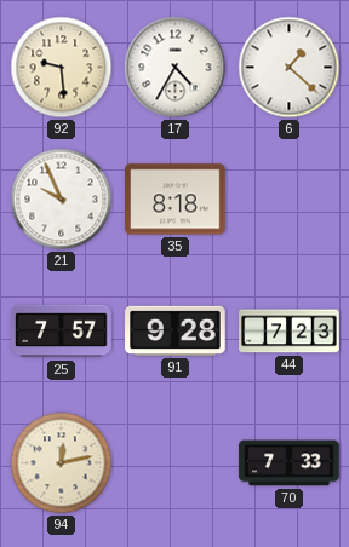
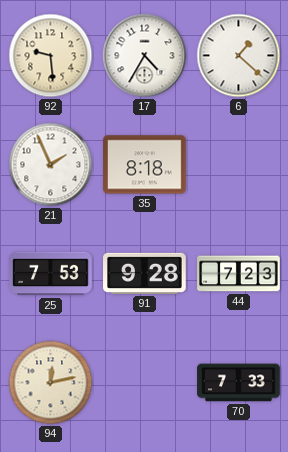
21: 9:56 -> 1:56 (51, 165)
25: 7:57 -> 7:53 (51, 274)
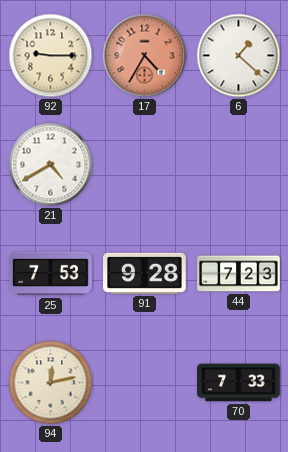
92: 9:29 -> 9:15 (51, 56)
17 dial: white -> salmon (145, 56)
21: 1:56 -> 4:40 (51, 165)
35: 8:18 -> none (145, 165)
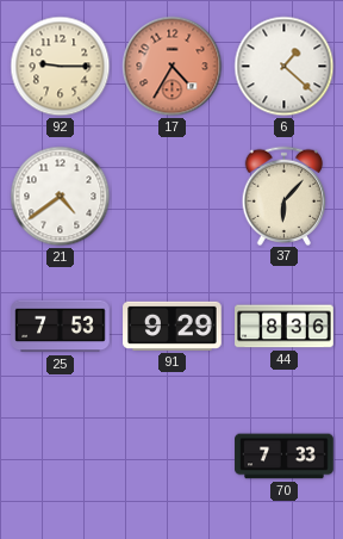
21: 4:40 -> 4:39 (61, 197)
37: none -> 6:07 (285, 196)
91: 9:28 -> 9:29 (173, 326)
44: 7:23 -> 8:36 (285, 327)
94: 12:13 -> none (51, 383)
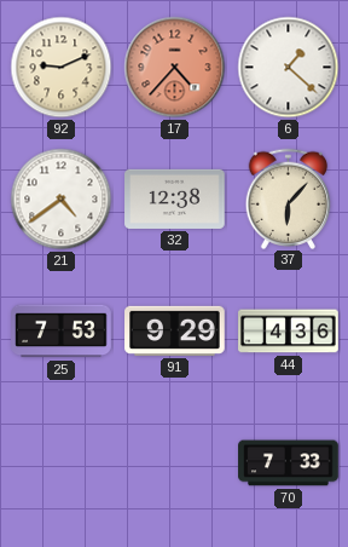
92: 9:15 -> 9:11 (62, 68)
17: 4:35 -> 4:37 (175, 68)
32: none -> 12:38 (175, 198)
44: 8:36 -> 4:36 (289, 332)
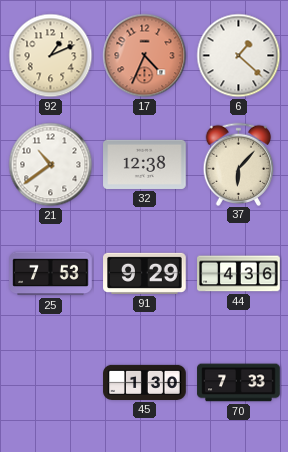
92: 9:11 -> 1:11 (51, 56)
17: 4:37 -> 4:34 (145, 56)
21: 4:39 -> 10:39 (51, 165)
45: none -> 1:30 (145, 382)
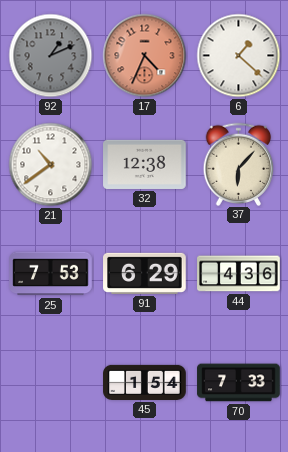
92 dial: cream -> grey (51, 56)
91: 9:29 -> 6:29 (145, 273)
45: 1:30 -> 1:54 (145, 382)
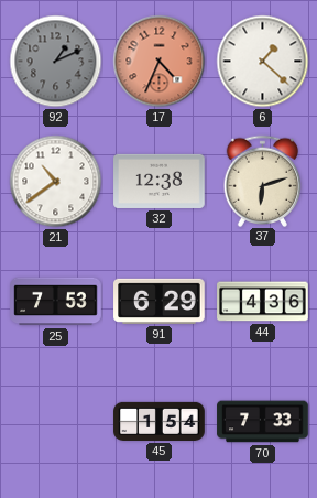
37: 6:07 -> 6:12 (263, 181)
